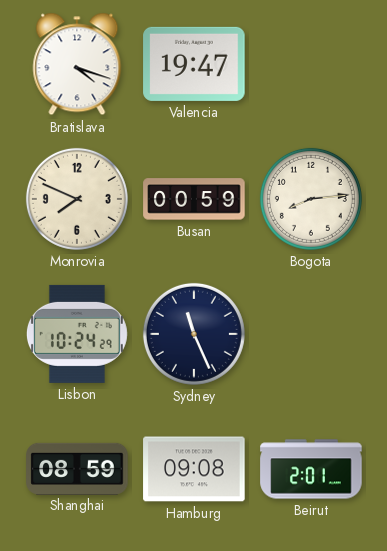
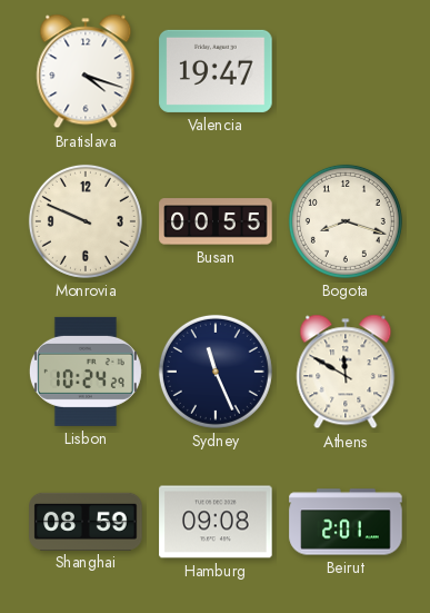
Monrovia: 7:49 -> 9:49 (86, 221)
Busan: 00:59 -> 00:55 (216, 221)
Bogota: 8:14 -> 8:18 (346, 221)
Athens: none -> 11:50 (346, 372)
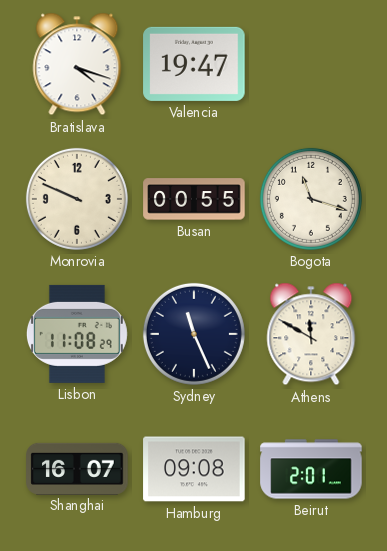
Bogota: 8:18 -> 11:18 (311, 199)
Lisbon: 10:24 -> 11:08 (77, 334)
Shanghai: 08:59 -> 16:07 (77, 468)
